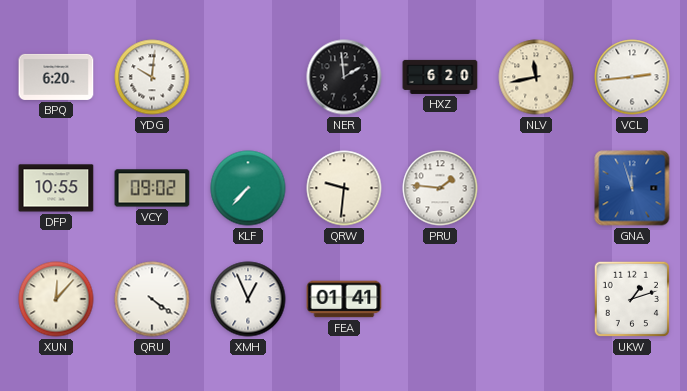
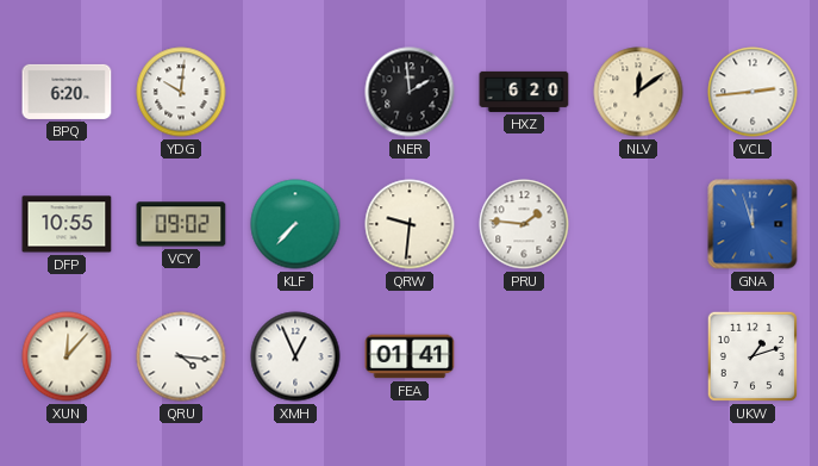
NLV: 11:43 -> 12:09 (638, 92)
QRU: 4:21 -> 4:16 (181, 356)
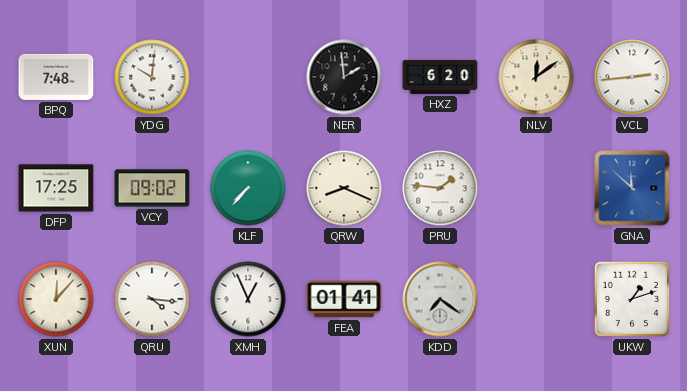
BPQ: 6:20 -> 7:48 (56, 77)
DFP: 10:55 -> 17:25 (56, 188)
QRW: 9:31 -> 8:19 (344, 188)
GNA: 11:57 -> 11:52 (632, 188)
KDD: none -> 7:21 (440, 299)
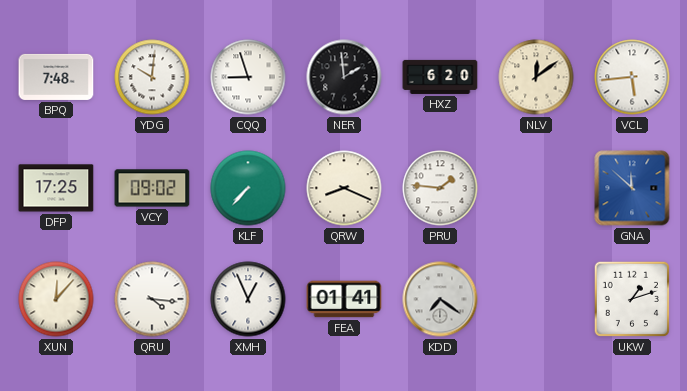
CQQ: none -> 8:57 (248, 77)
VCL: 2:44 -> 5:44 (632, 77)
